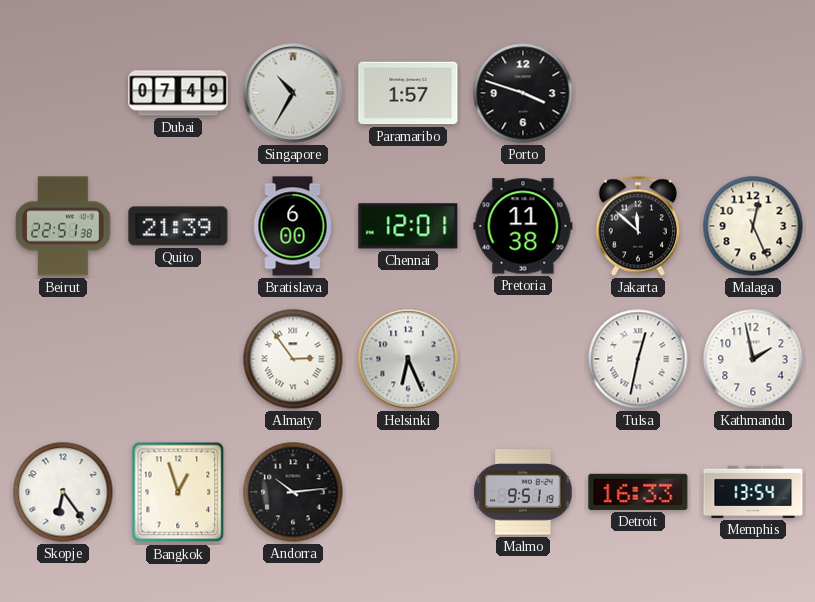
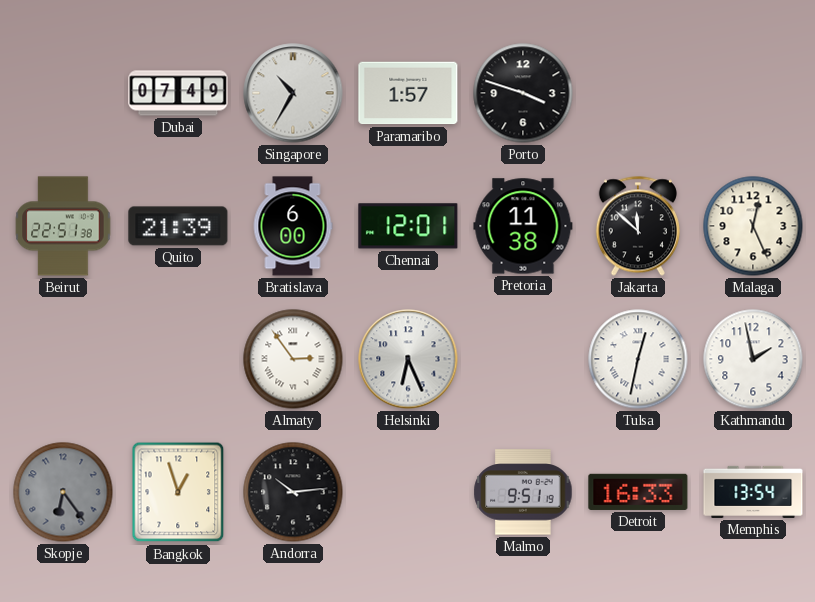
Skopje dial: white -> grey (63, 492)
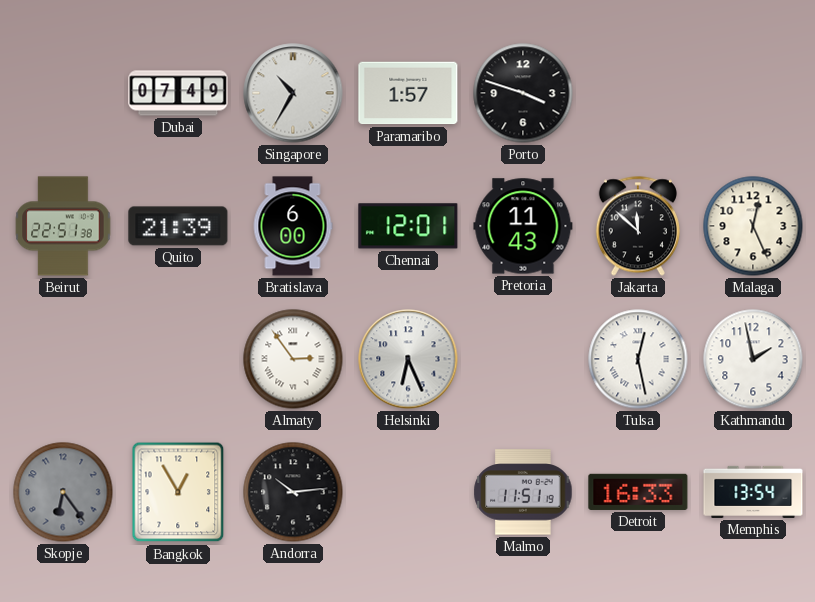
Pretoria: 11:38 -> 11:43 (523, 226)
Tulsa: 12:32 -> 12:28 (638, 359)
Bangkok: 12:57 -> 12:55 (178, 492)
Malmo: 9:51 -> 11:51 (523, 492)
